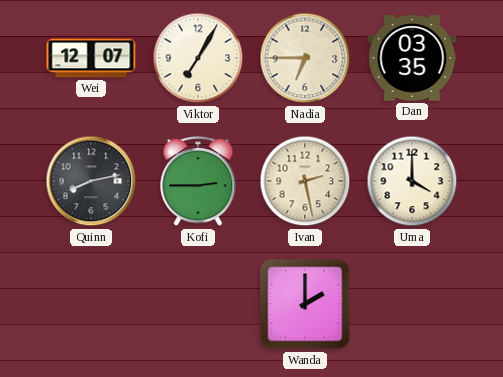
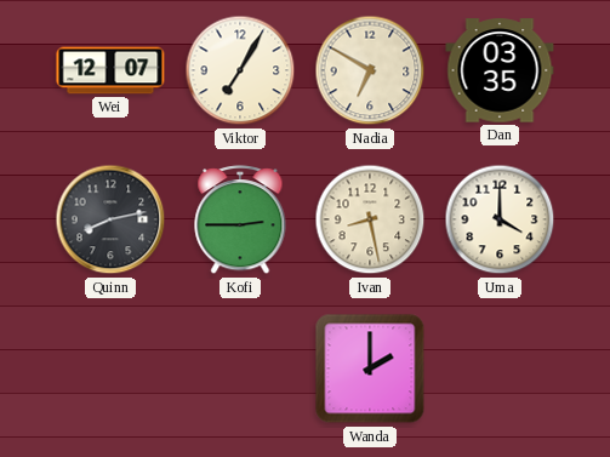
Nadia: 6:45 -> 6:50 (370, 70)
Ivan: 2:28 -> 8:28 (370, 219)
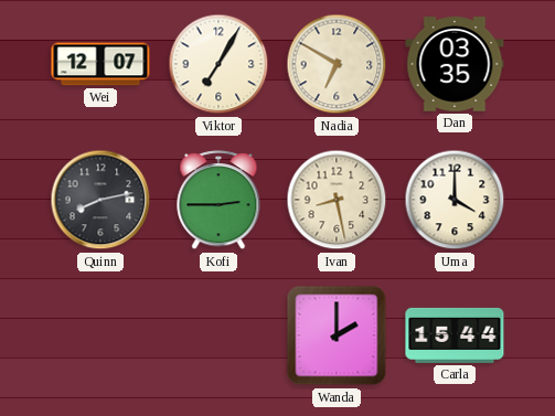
Carla: none -> 15:44 (455, 335)
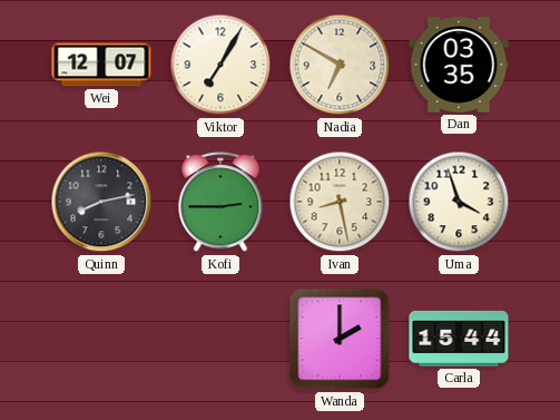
Uma: 4:00 -> 3:57 (459, 202)
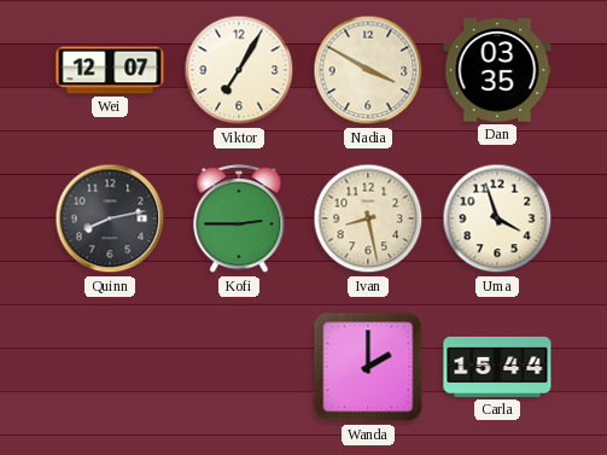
Nadia: 6:50 -> 3:50 (368, 70)
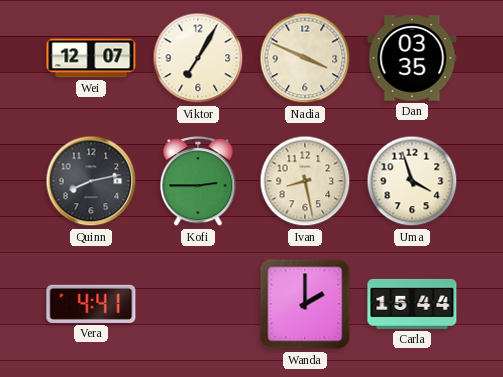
Nadia: 3:50 -> 3:49 (305, 58)
Vera: none -> 4:41 (91, 304)
